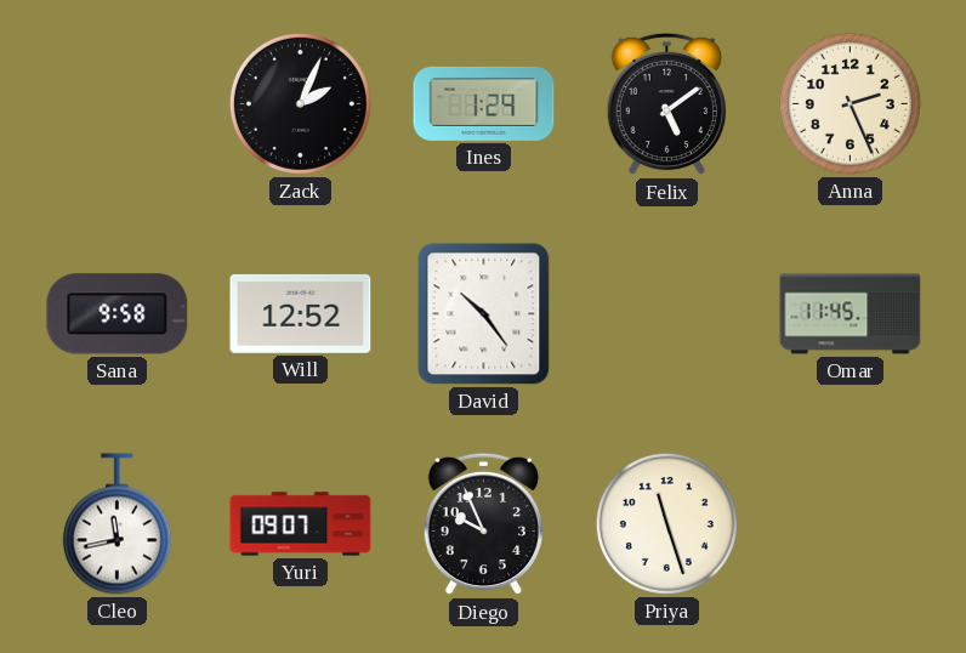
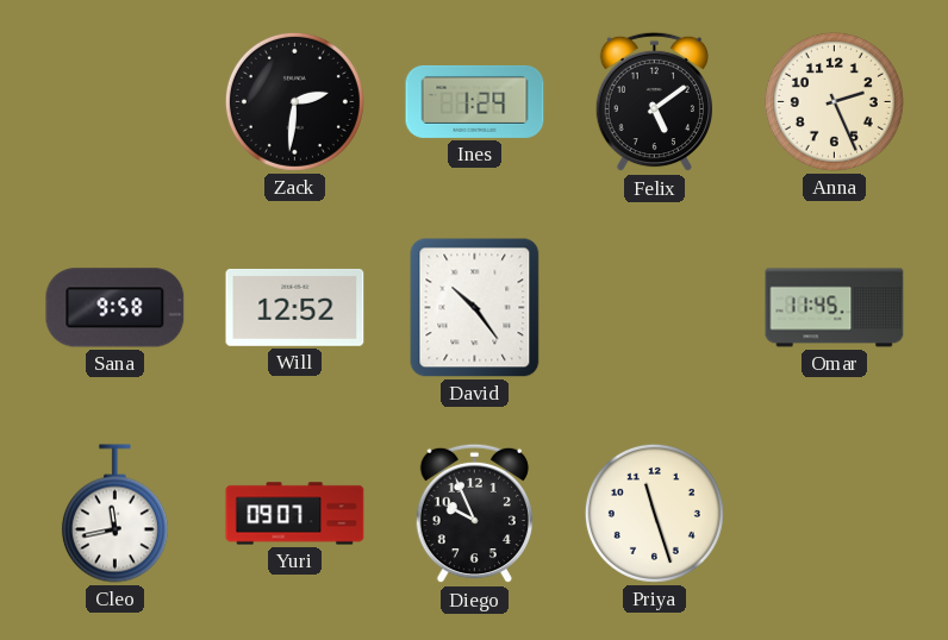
Zack: 2:04 -> 2:31 (294, 101)
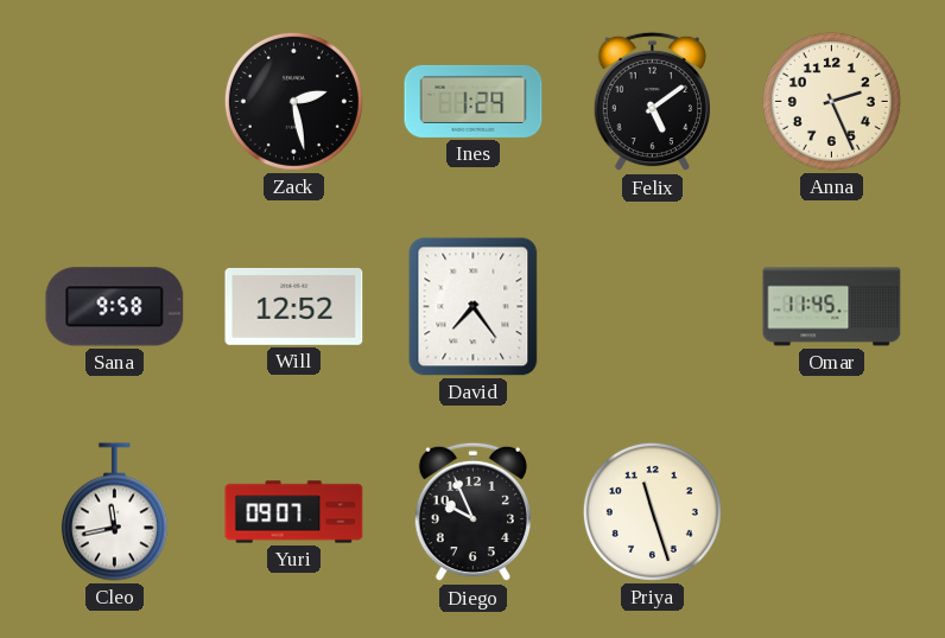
Zack: 2:31 -> 2:28 (293, 101)
David: 10:24 -> 7:24 (474, 307)
